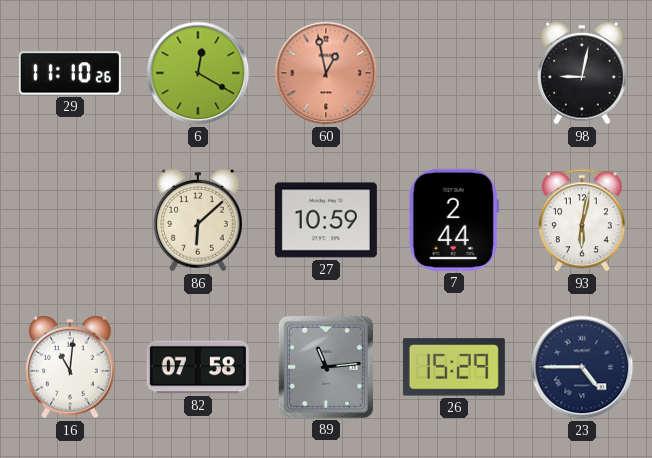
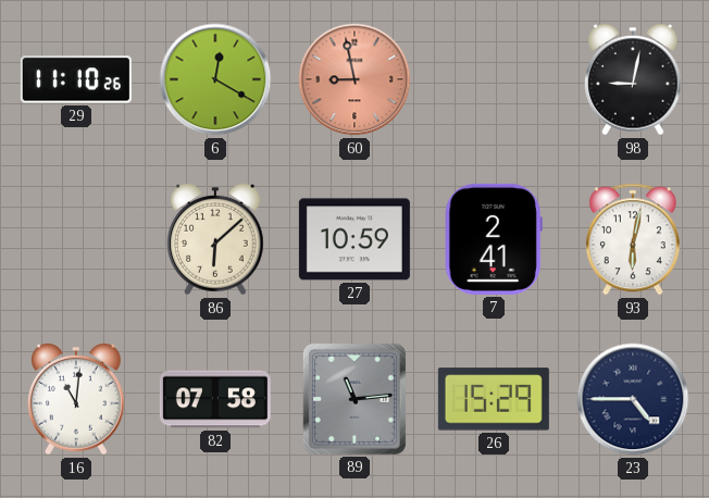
60: 12:58 -> 8:58 (354, 79)
7: 2:44 -> 2:41 (494, 239)
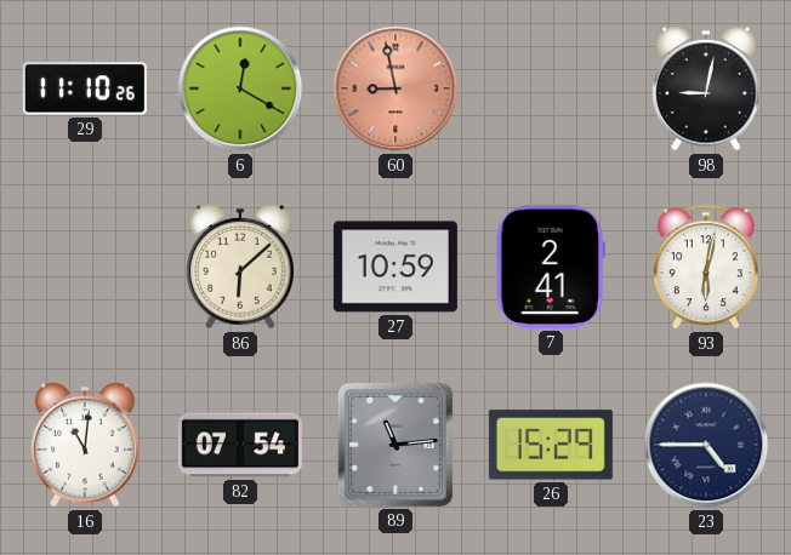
82: 07:58 -> 07:54 (240, 445)
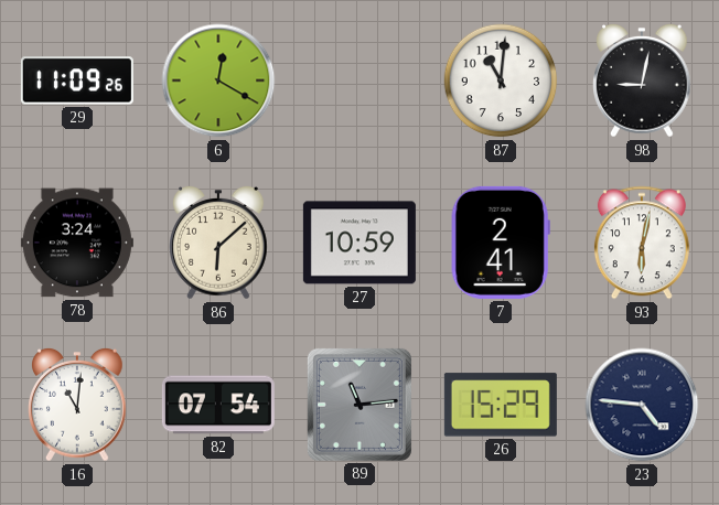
29: 11:10 -> 11:09 (77, 80)
60: 8:58 -> none (395, 88)
87: none -> 11:01 (501, 80)
78: none -> 3:24 (77, 243)
23: 4:45 -> 4:46 (642, 405)
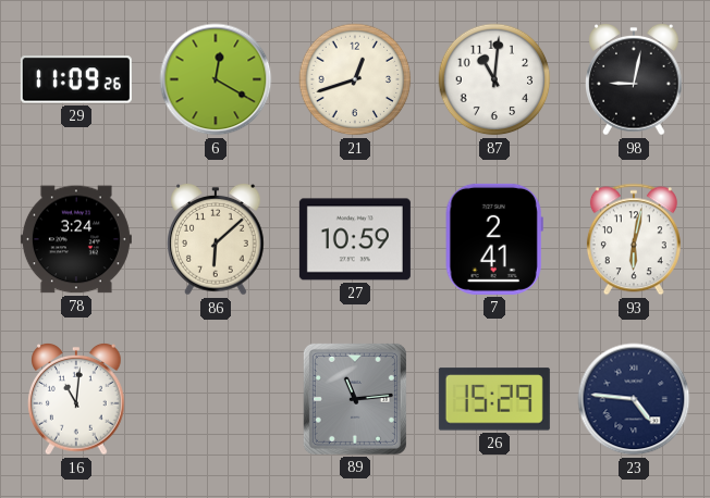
21: none -> 12:42 (355, 79)
82: 07:54 -> none (218, 405)
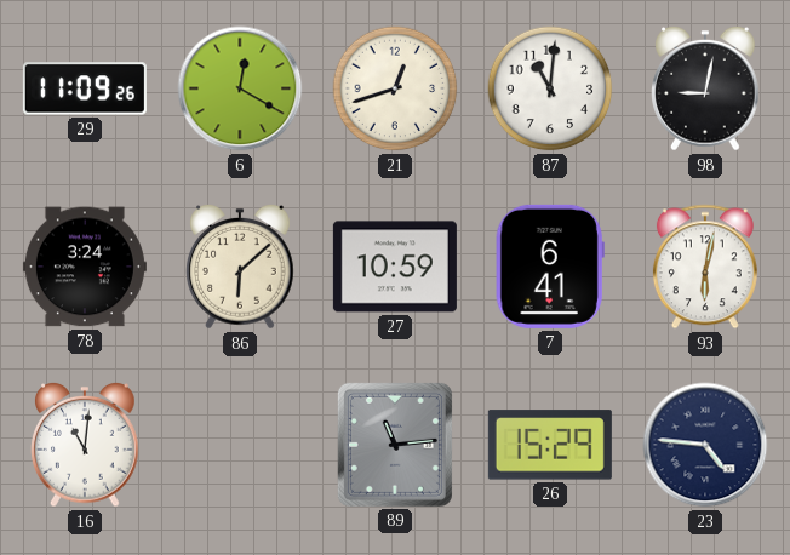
7: 2:41 -> 6:41 (550, 267)
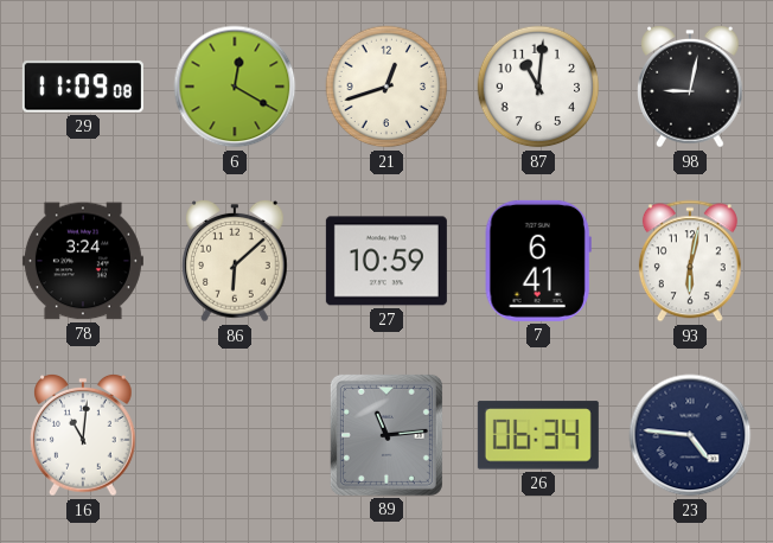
29: 11:09:26 -> 11:09:08 (83, 87)
26: 15:29 -> 06:34 (538, 435)
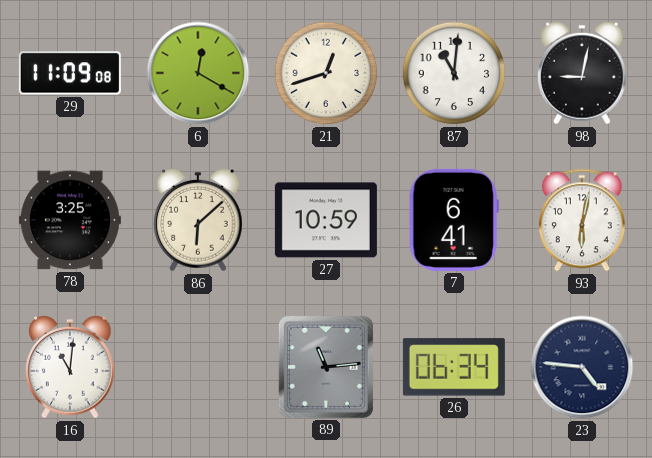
78: 3:24 -> 3:25 (70, 220)
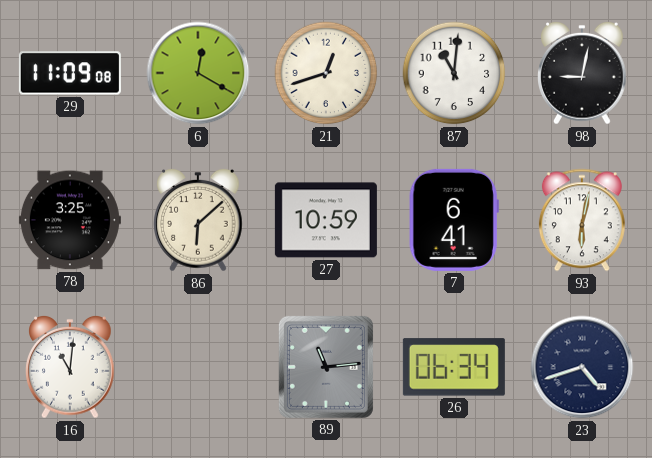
23: 4:46 -> 4:42 (582, 367)
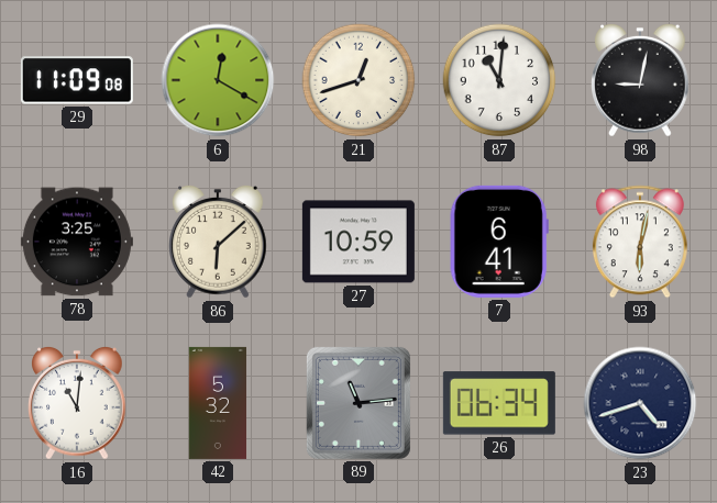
42: none -> 5:32 (218, 403)
